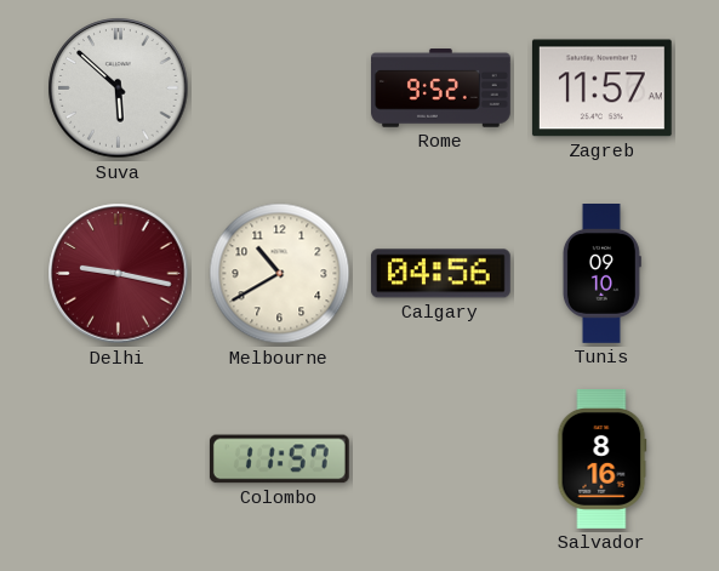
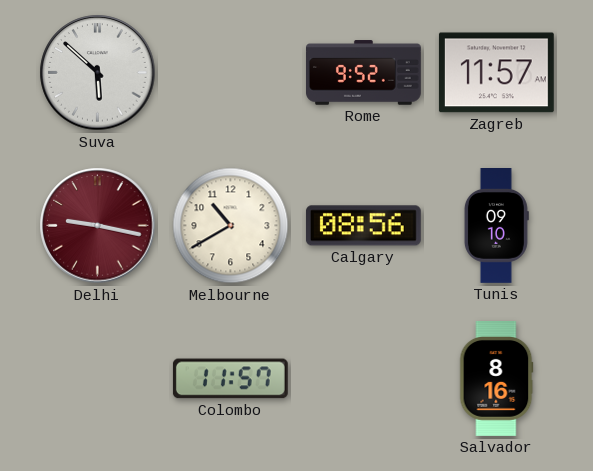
Calgary: 04:56 -> 08:56 (363, 226)
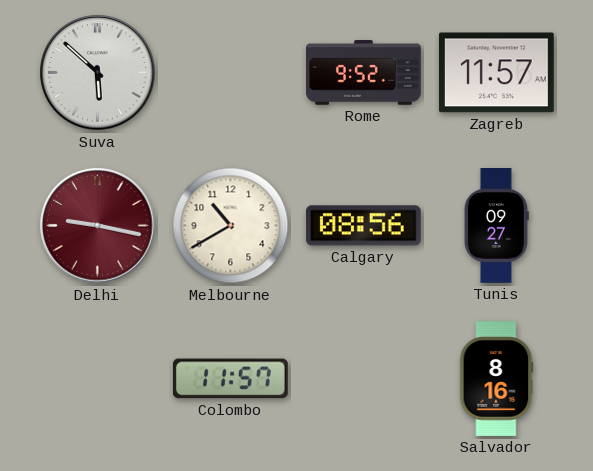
Tunis: 09:10 -> 09:27 (496, 226)
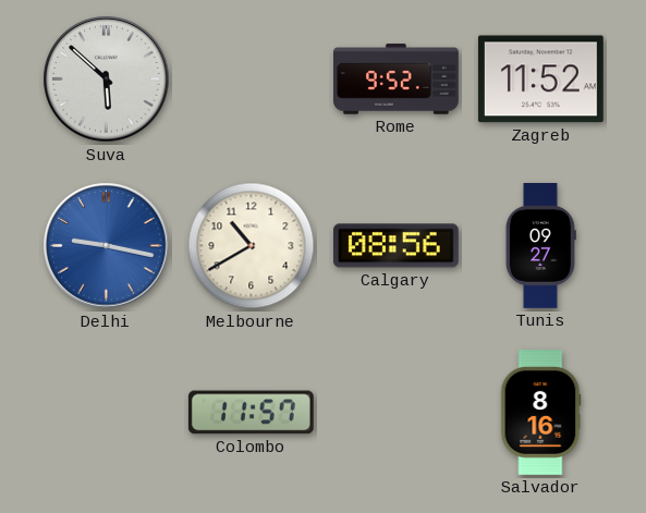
Zagreb: 11:57 -> 11:52 (540, 80)
Delhi dial: burgundy -> blue (107, 246)
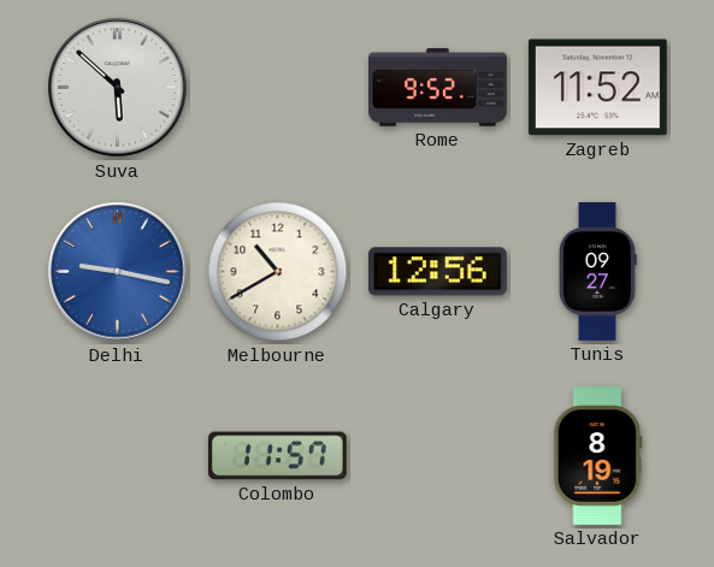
Calgary: 08:56 -> 12:56 (437, 272)
Salvador: 8:16 -> 8:19 (598, 456)
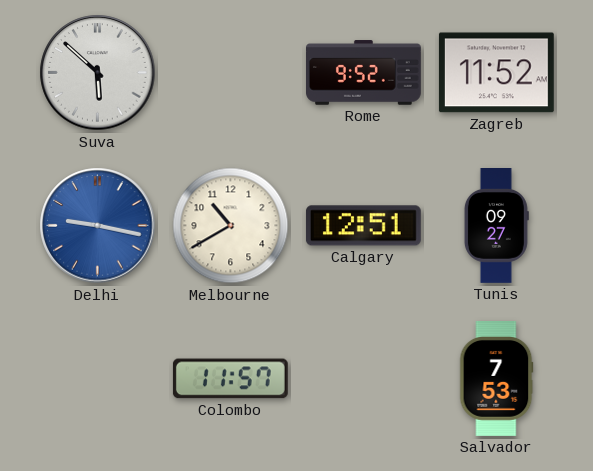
Calgary: 12:56 -> 12:51 (363, 226)
Salvador: 8:19 -> 7:53 (497, 379)
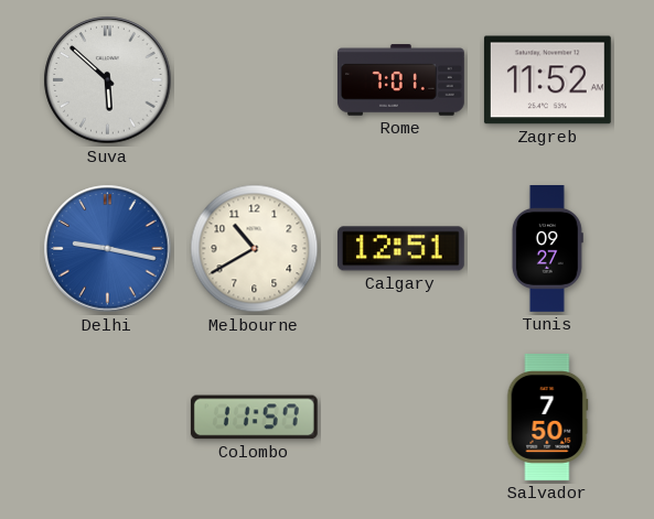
Rome: 9:52 -> 7:01 (401, 80)
Salvador: 7:53 -> 7:50 (548, 418)
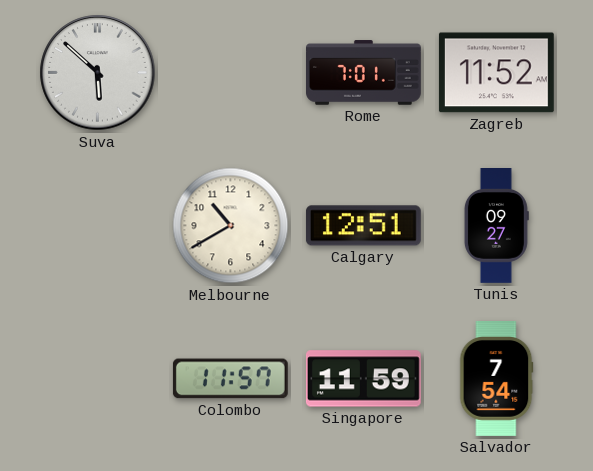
Delhi: 9:17 -> none (108, 249)
Singapore: none -> 11:59 (363, 379)
Salvador: 7:50 -> 7:54 (497, 379)
